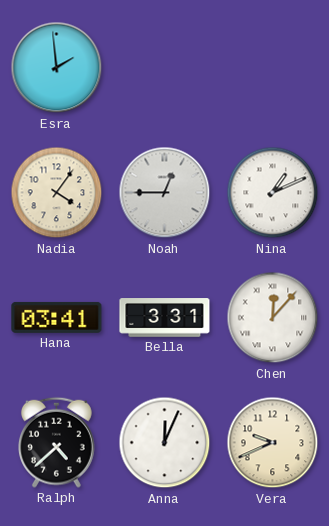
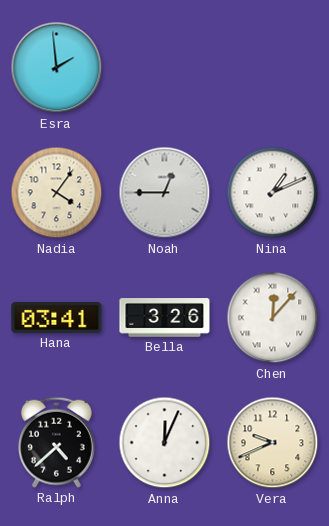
Bella: 3:31 -> 3:26 (165, 318)
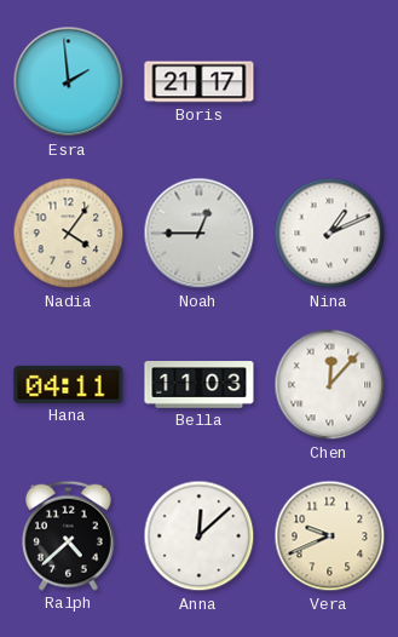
Boris: none -> 21:17 (200, 82)
Hana: 03:41 -> 04:11 (69, 384)
Bella: 3:26 -> 11:03 (200, 385)
Anna: 12:04 -> 12:08 (200, 536)
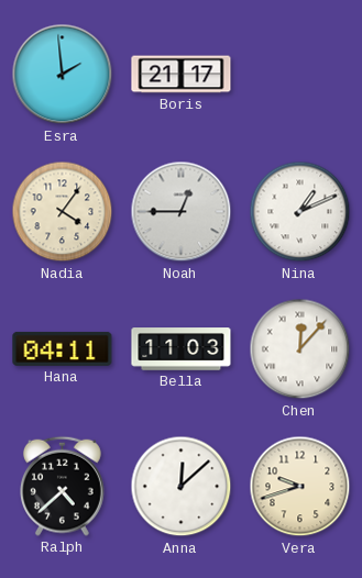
Vera: 9:41 -> 9:42 (300, 487)
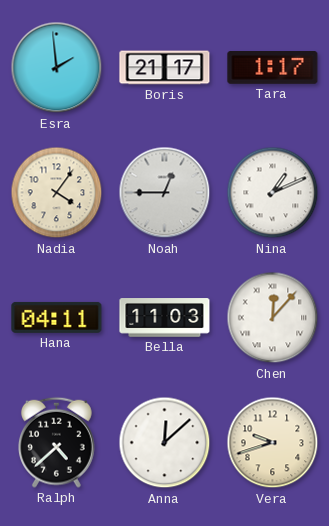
Tara: none -> 1:17 (273, 68)
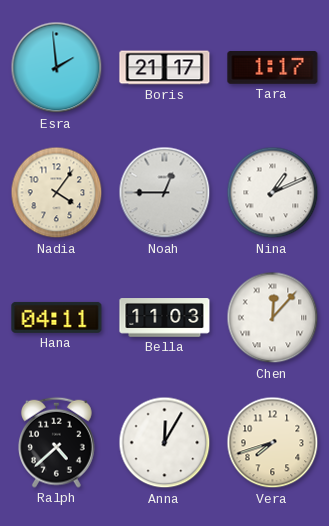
Anna: 12:08 -> 12:05 (165, 443)
Vera: 9:42 -> 7:42 (273, 443)
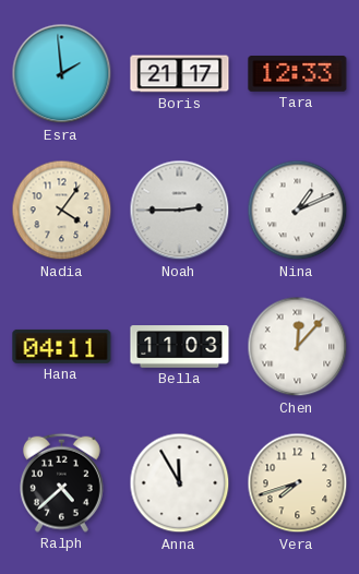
Tara: 1:17 -> 12:33 (298, 74)
Noah: 12:45 -> 2:45 (180, 211)
Anna: 12:05 -> 11:55 (180, 483)
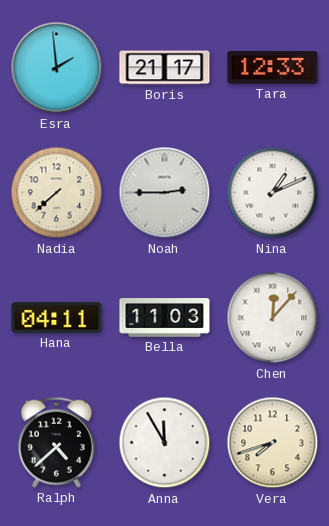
Nadia: 4:06 -> 7:38 (57, 193)
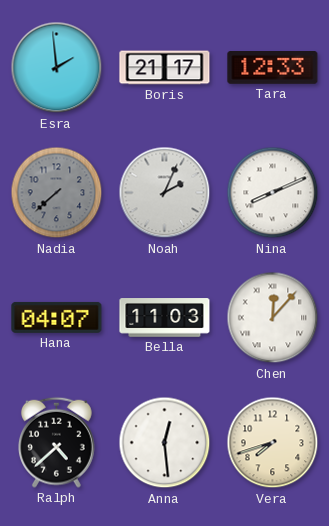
Nadia dial: cream -> grey (57, 193)
Noah: 2:45 -> 2:04 (165, 193)
Nina: 1:11 -> 8:11 (273, 193)
Hana: 04:11 -> 04:07 (57, 317)
Anna: 11:55 -> 12:29 (165, 443)
